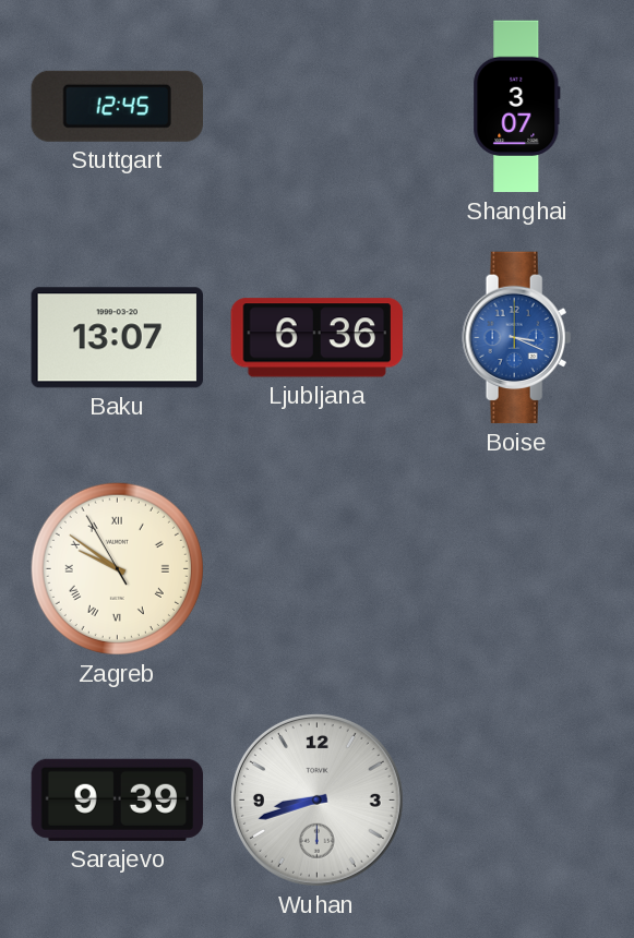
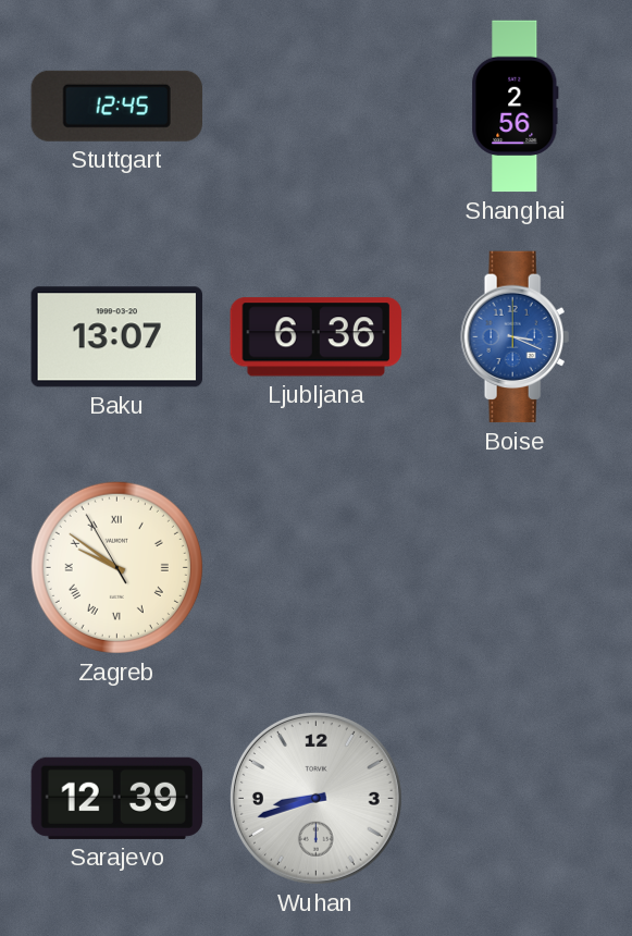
Shanghai: 3:07 -> 2:56 (516, 107)
Sarajevo: 9:39 -> 12:39 (117, 798)
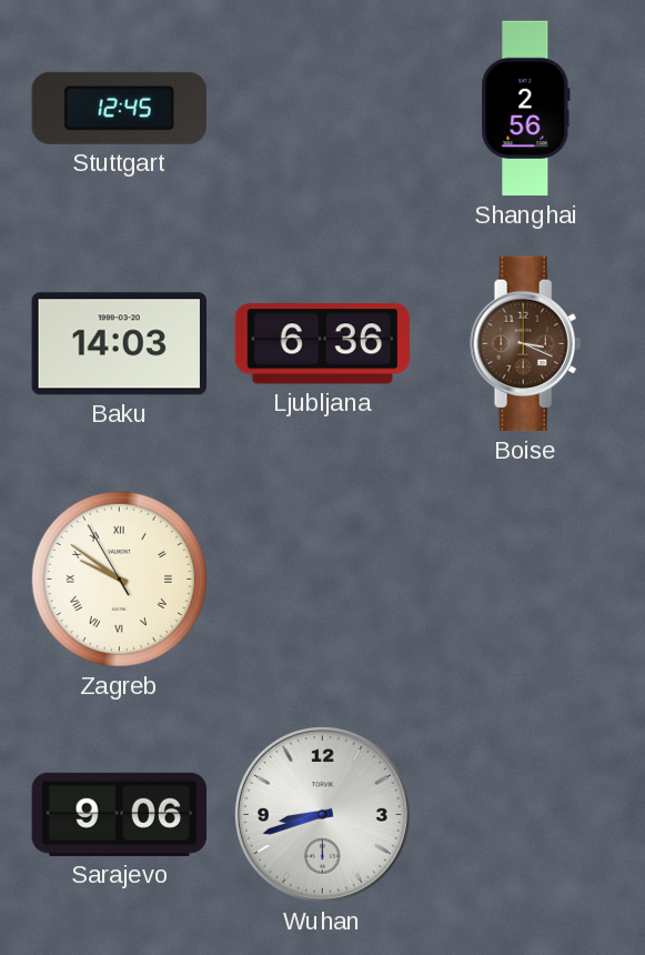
Baku: 13:07 -> 14:03 (119, 344)
Boise dial: blue -> brown (526, 344)
Sarajevo: 12:39 -> 9:06 (120, 814)
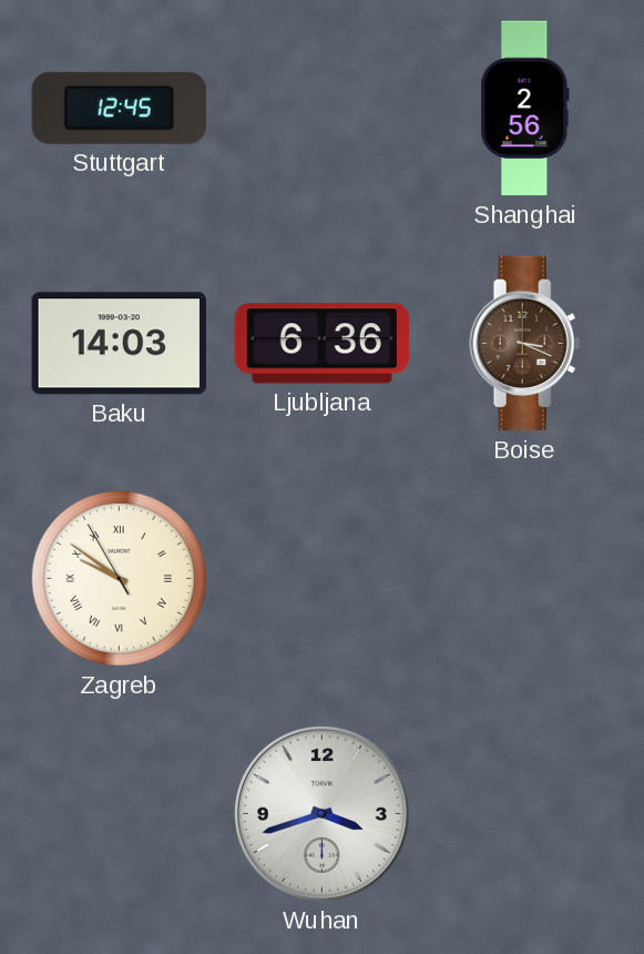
Sarajevo: 9:06 -> none (120, 814)
Wuhan: 8:42 -> 3:42 (321, 813)
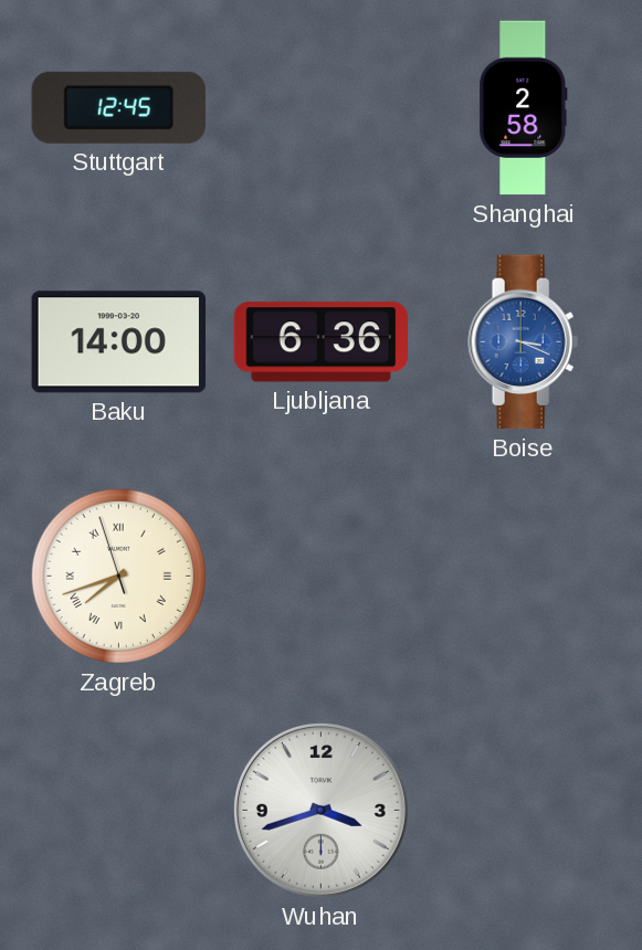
Shanghai: 2:56 -> 2:58 (524, 108)
Baku: 14:03 -> 14:00 (118, 342)
Boise dial: brown -> blue (524, 342)
Zagreb: 9:50 -> 7:41 (118, 576)
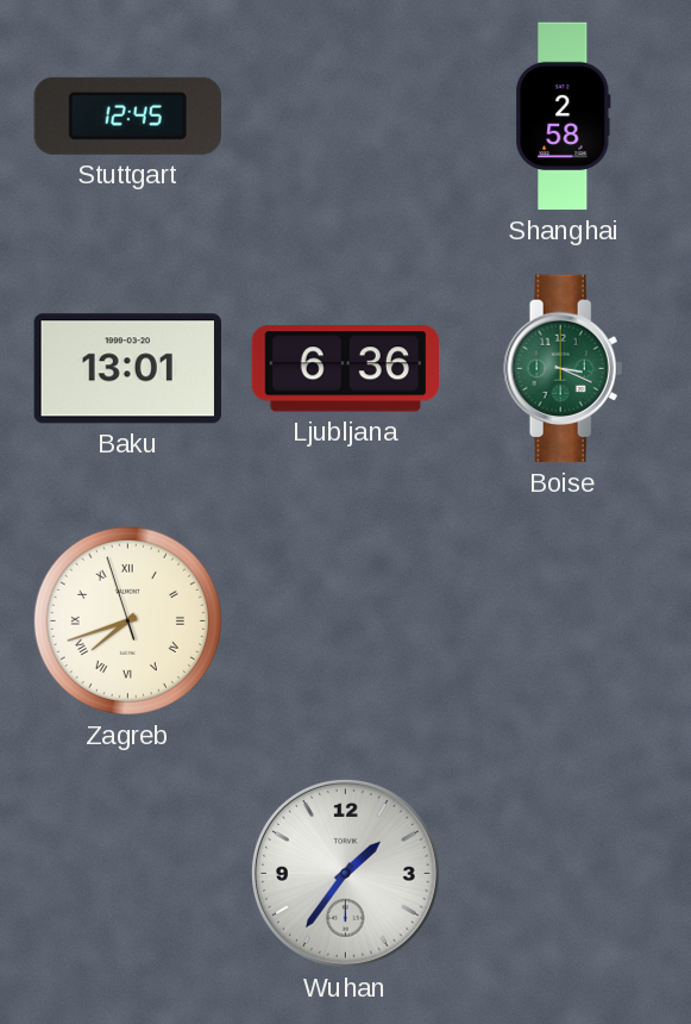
Baku: 14:00 -> 13:01 (127, 369)
Boise dial: blue -> green (564, 369)
Wuhan: 3:42 -> 1:36 (345, 873)
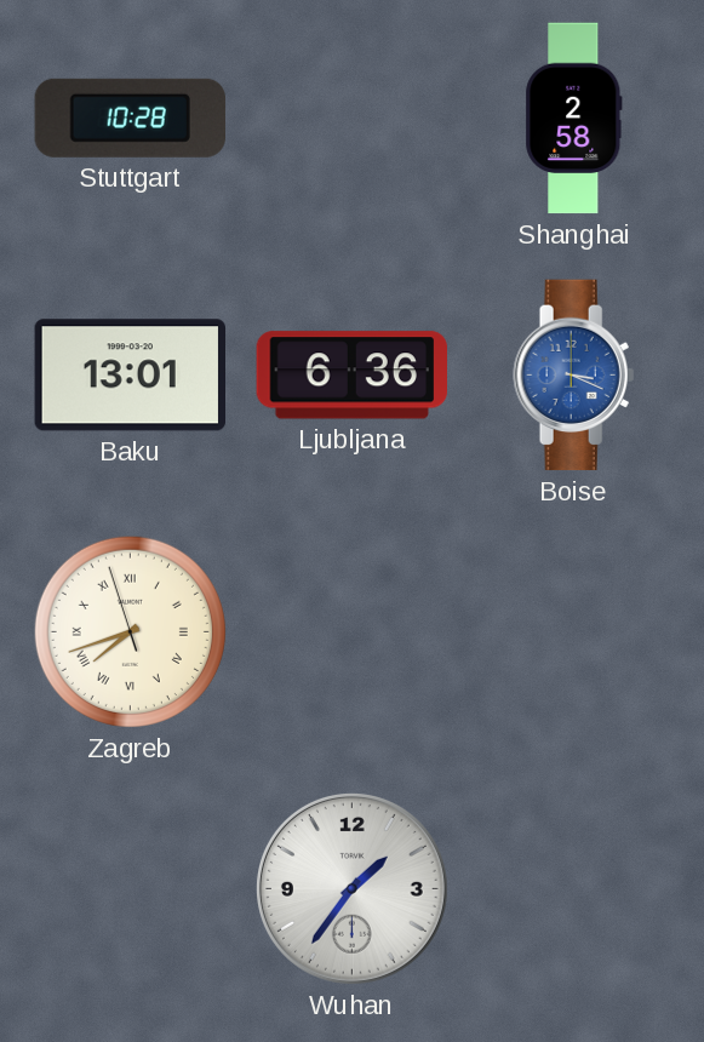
Stuttgart: 12:45 -> 10:28 (130, 118)
Boise dial: green -> blue (574, 376)
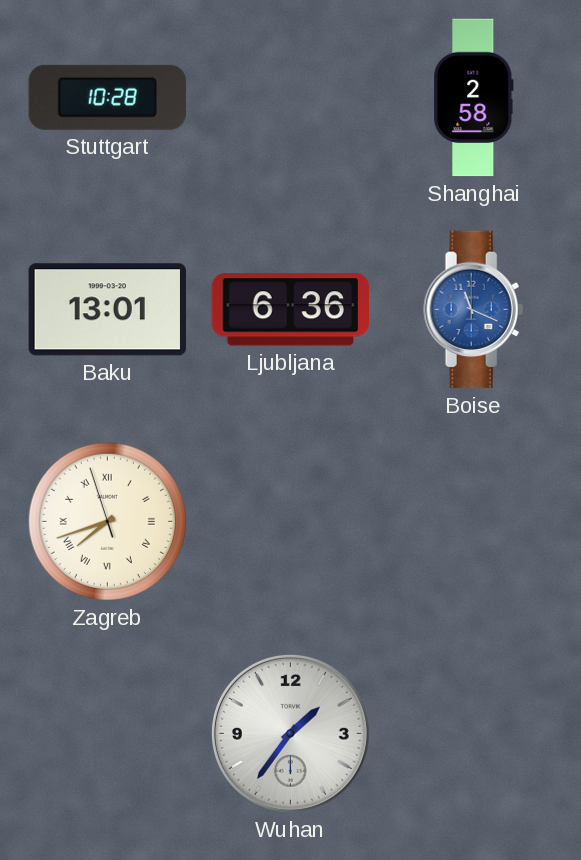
Boise: 3:19 -> 11:19 (474, 310)
